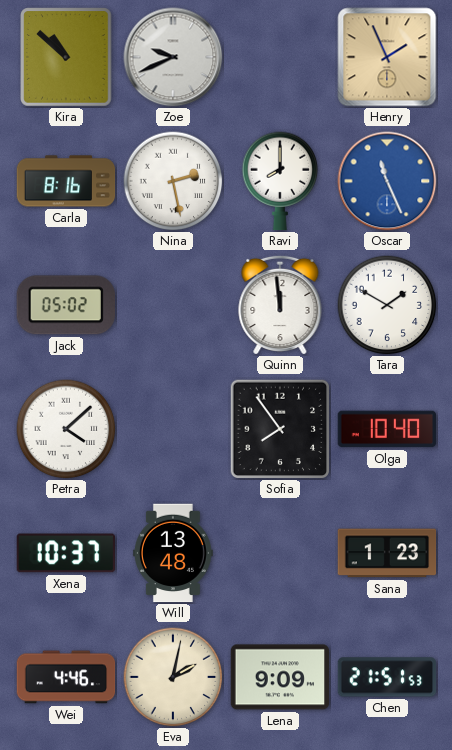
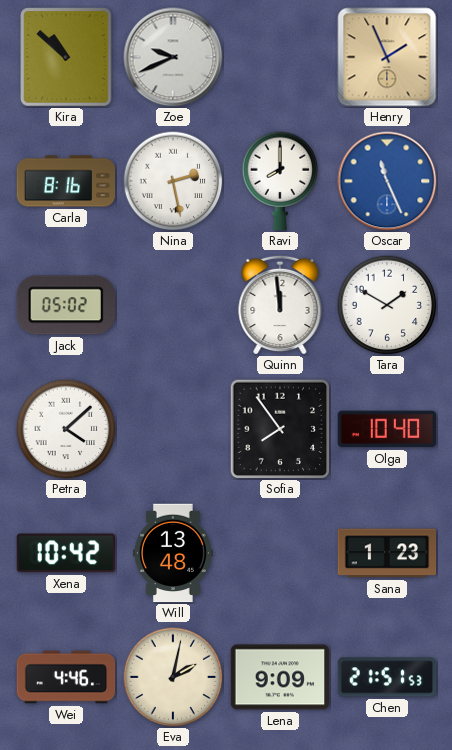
Xena: 10:37 -> 10:42 (65, 553)
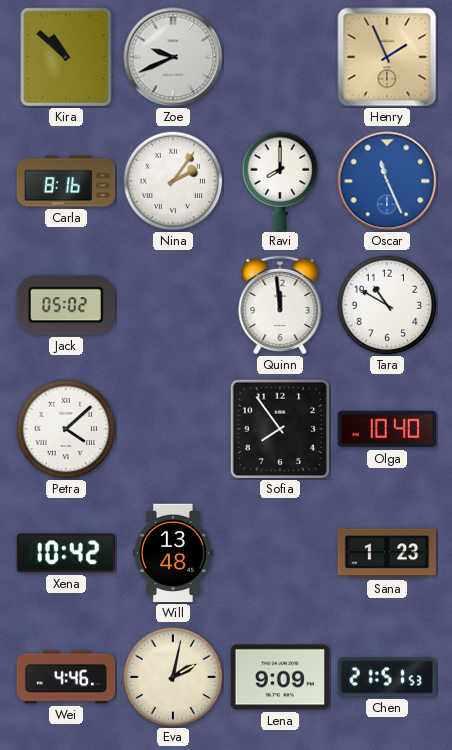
Nina: 2:28 -> 2:06 (173, 181)
Tara: 1:50 -> 10:50 (387, 305)
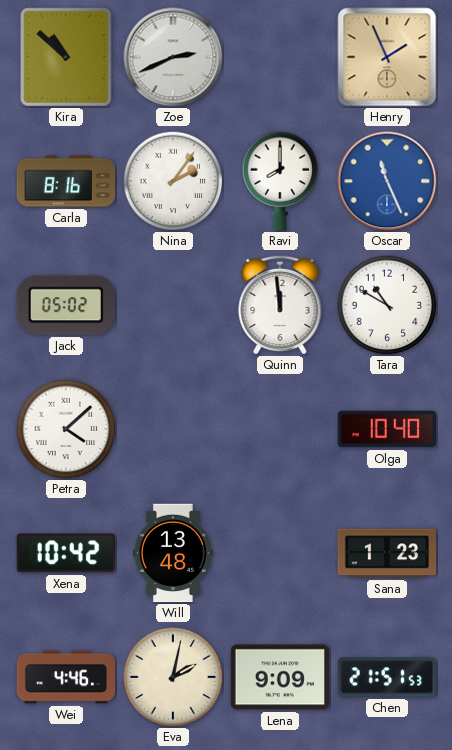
Zoe: 9:41 -> 2:41 (173, 57)
Sofia: 7:54 -> none (280, 429)
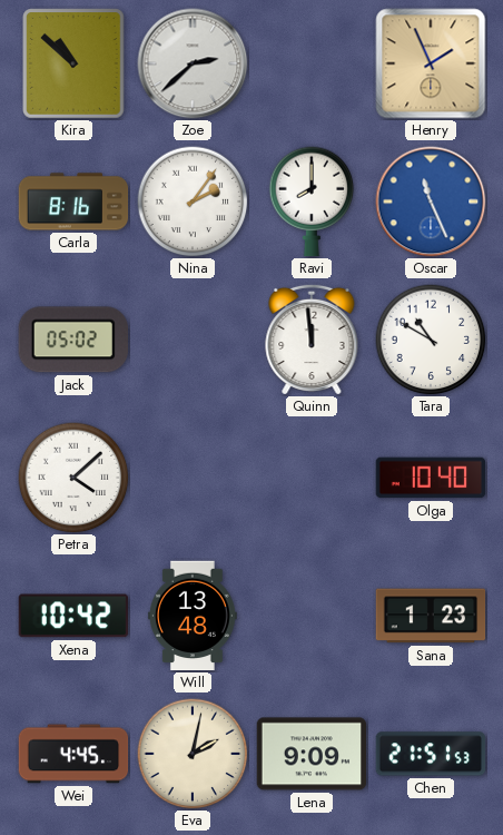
Zoe: 2:41 -> 2:38 (193, 63)
Wei: 4:46 -> 4:45 (73, 754)
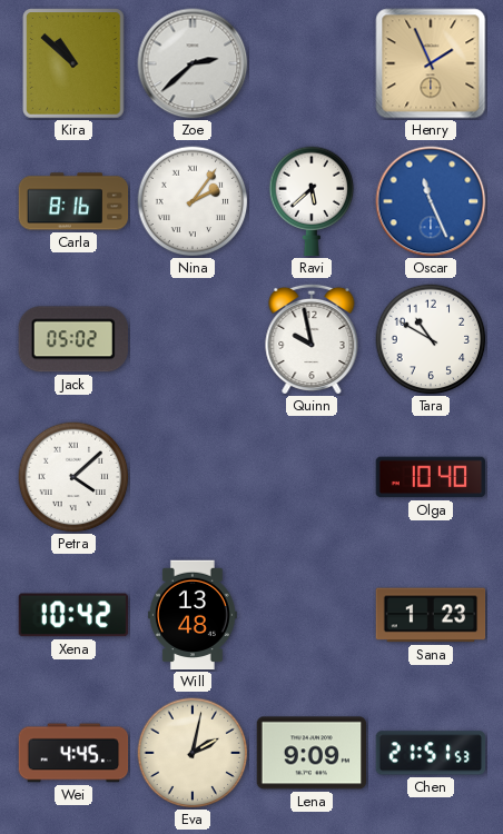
Ravi: 8:00 -> 5:38 (312, 201)
Quinn: 11:59 -> 9:58 (312, 338)
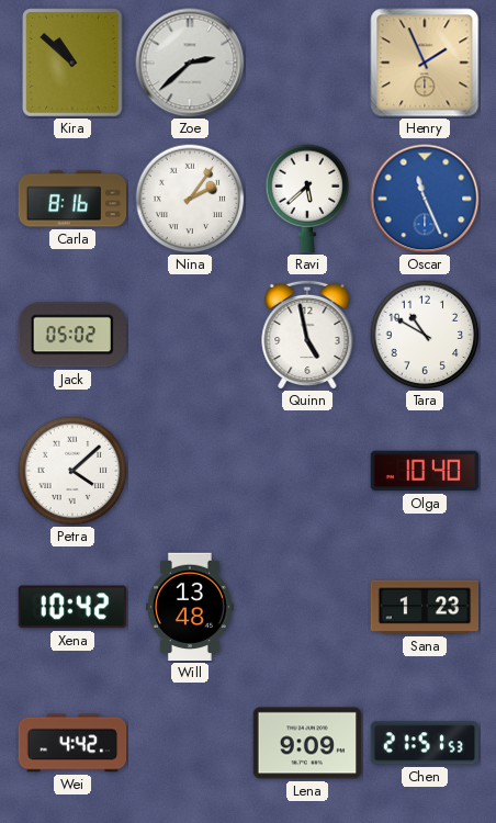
Quinn: 9:58 -> 4:58 (307, 334)
Wei: 4:45 -> 4:42 (72, 743)
Eva: 2:02 -> none (193, 753)
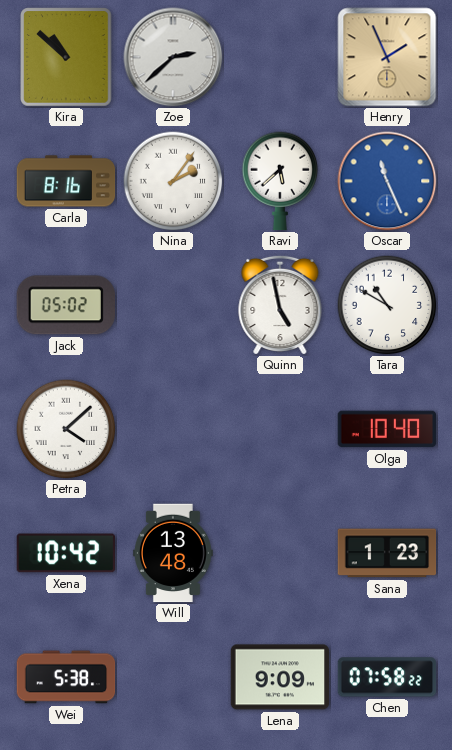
Wei: 4:42 -> 5:38 (66, 677)
Chen: 21:51 -> 07:58 (387, 677)
